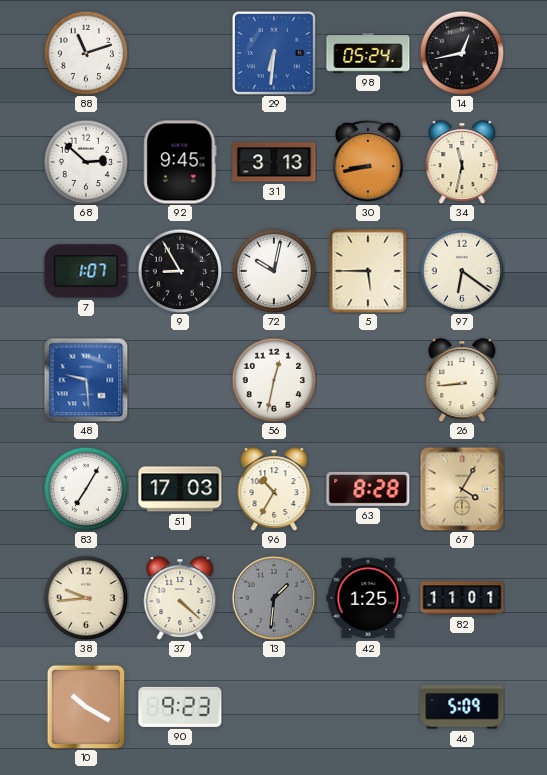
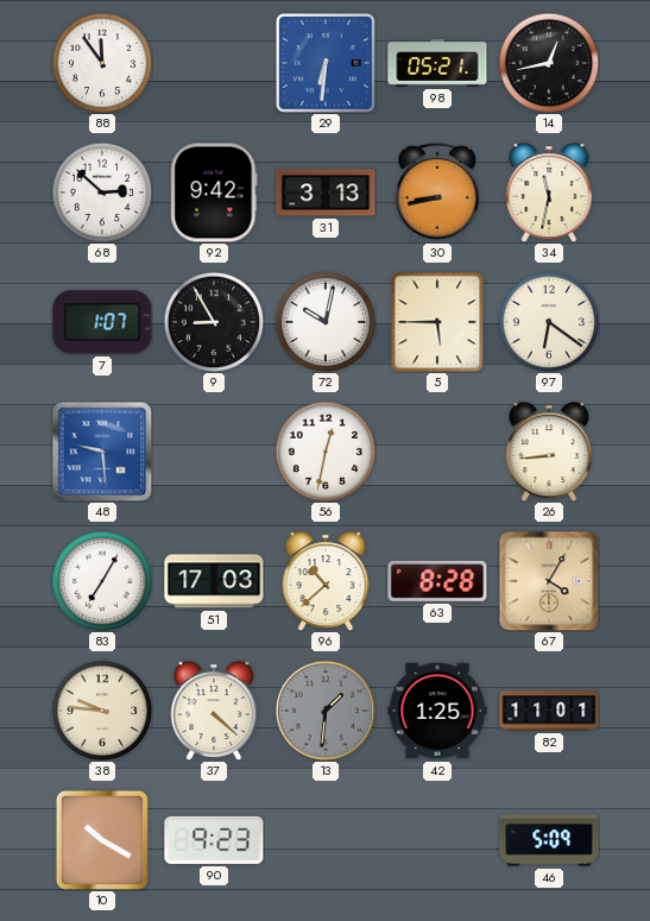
88: 11:12 -> 11:54 (102, 63)
98: 05:24 -> 05:21 (437, 63)
92: 9:45 -> 9:42 (214, 193)
96: 10:35 -> 10:38 (326, 581)
38: 9:44 -> 9:46 (102, 711)
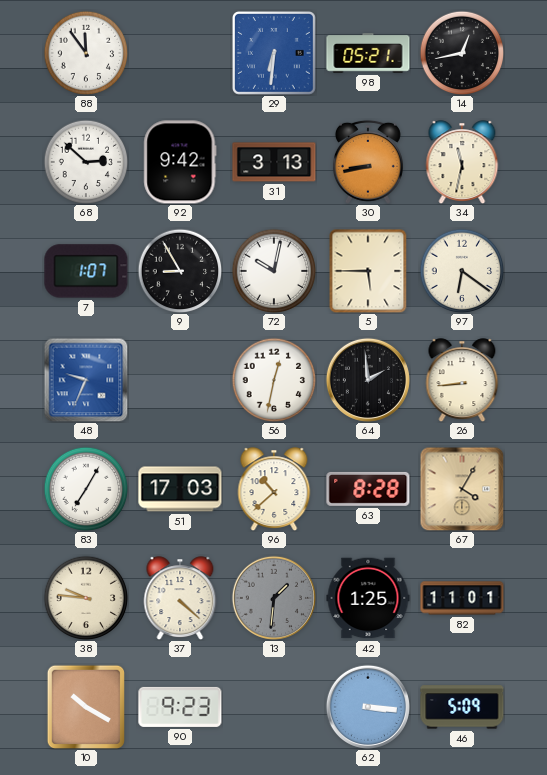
48: 9:29 -> 9:34 (86, 380)
64: none -> 1:59 (368, 380)
62: none -> 3:16 (368, 707)
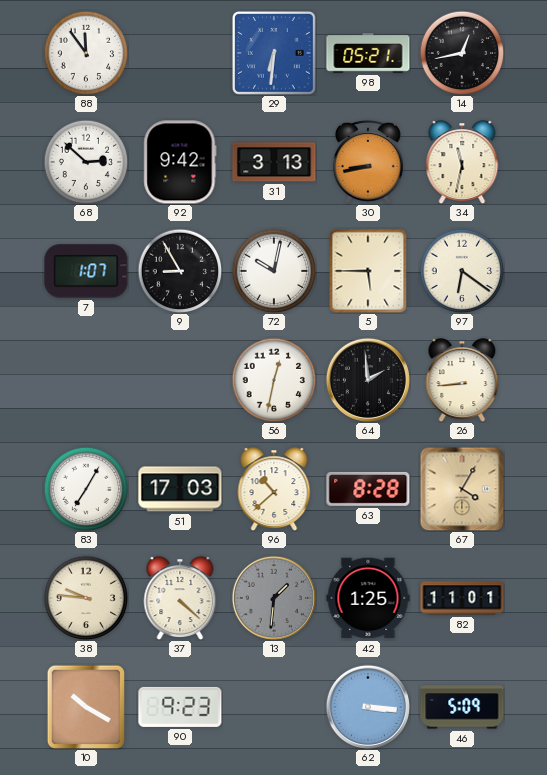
48: 9:34 -> none (86, 380)
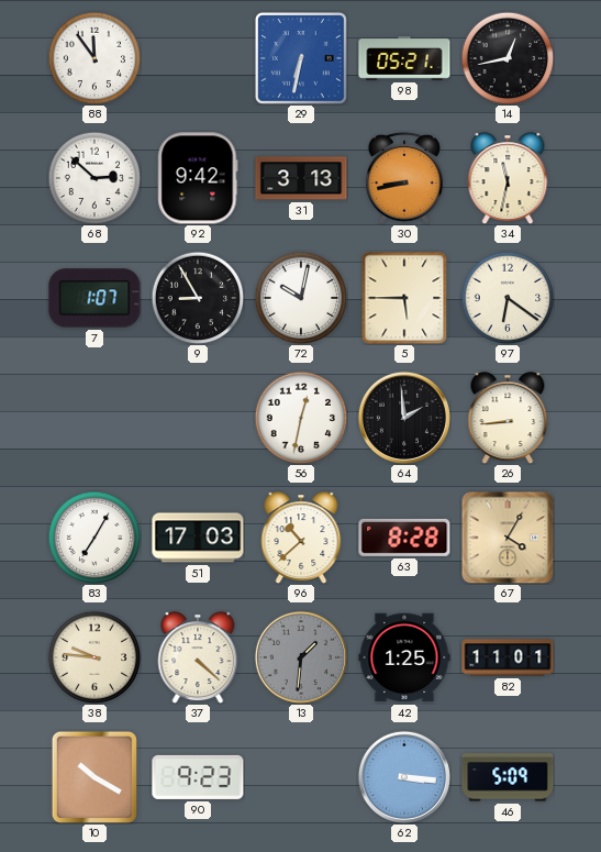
29: 6:31 -> 6:32 (301, 58)
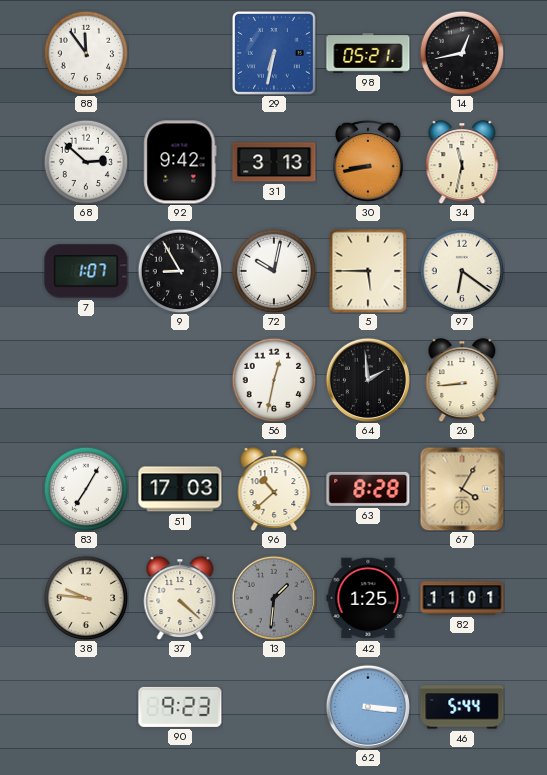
10: 10:20 -> none (93, 776)
46: 5:09 -> 5:44 (462, 707)
